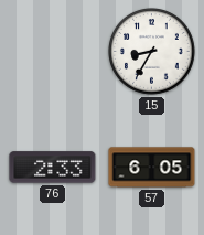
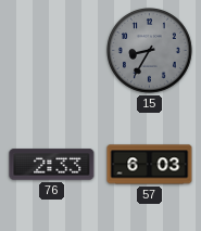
15 dial: white -> grey (150, 51)
57: 6:05 -> 6:03 (150, 165)
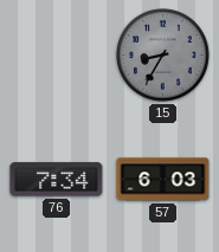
76: 2:33 -> 7:34 (57, 180)
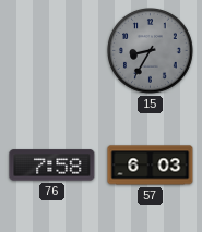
76: 7:34 -> 7:58 (52, 166)
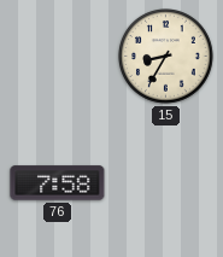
15 dial: grey -> cream (166, 57)
57: 6:03 -> none (151, 166)
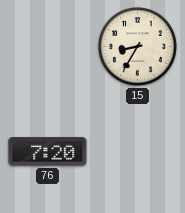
76: 7:58 -> 7:20 (48, 152)
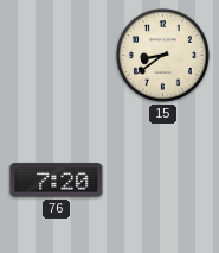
15: 8:35 -> 8:39 (163, 56)
